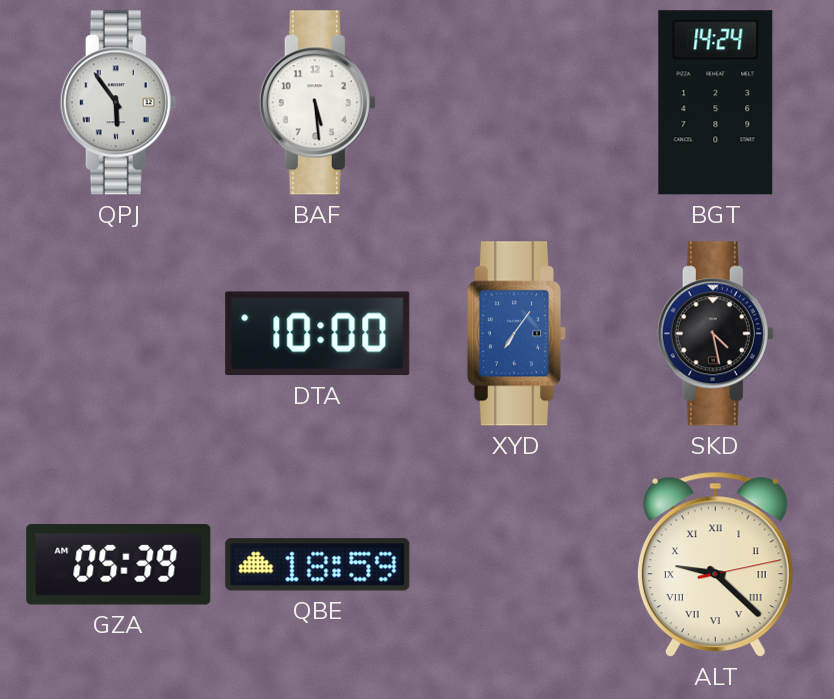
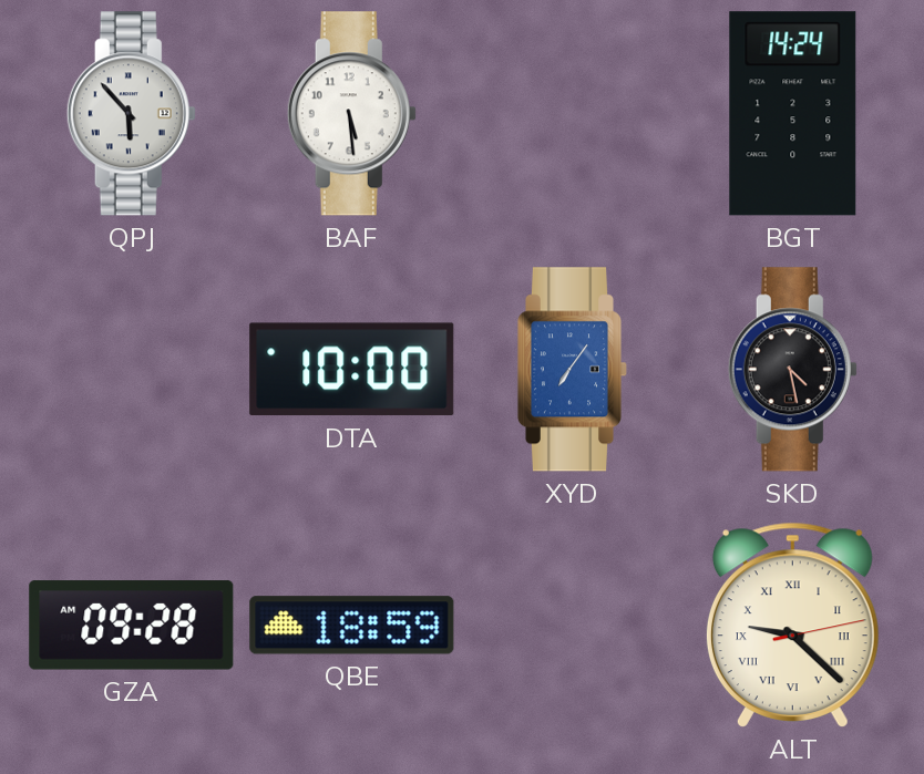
QPJ: 5:54 -> 5:53 (131, 114)
GZA: 05:39 -> 09:28 (132, 626)
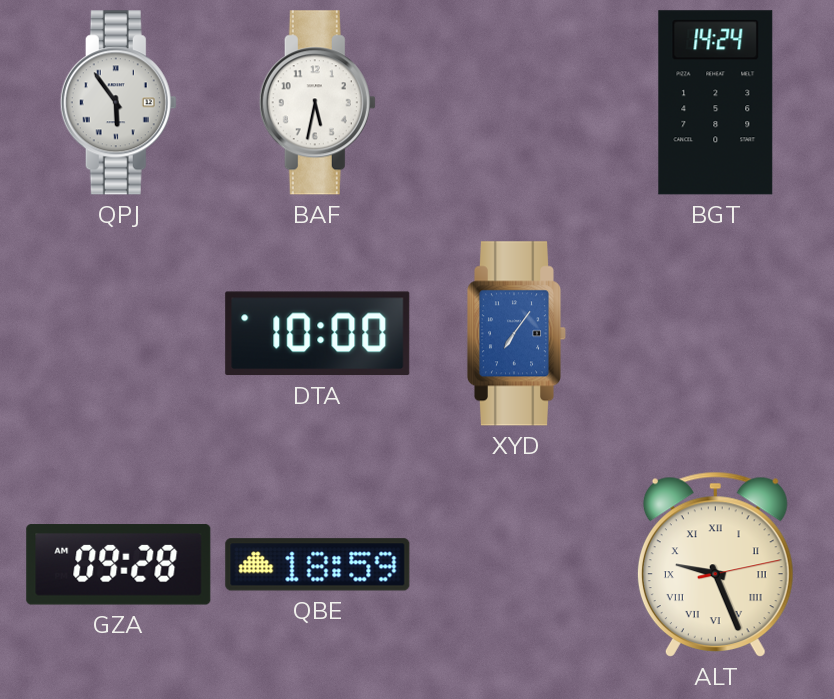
QPJ: 5:53 -> 5:54 (118, 103)
BAF: 5:29 -> 5:32 (317, 103)
SKD: 4:28 -> none (792, 370)
ALT: 9:22 -> 9:26 (715, 564)
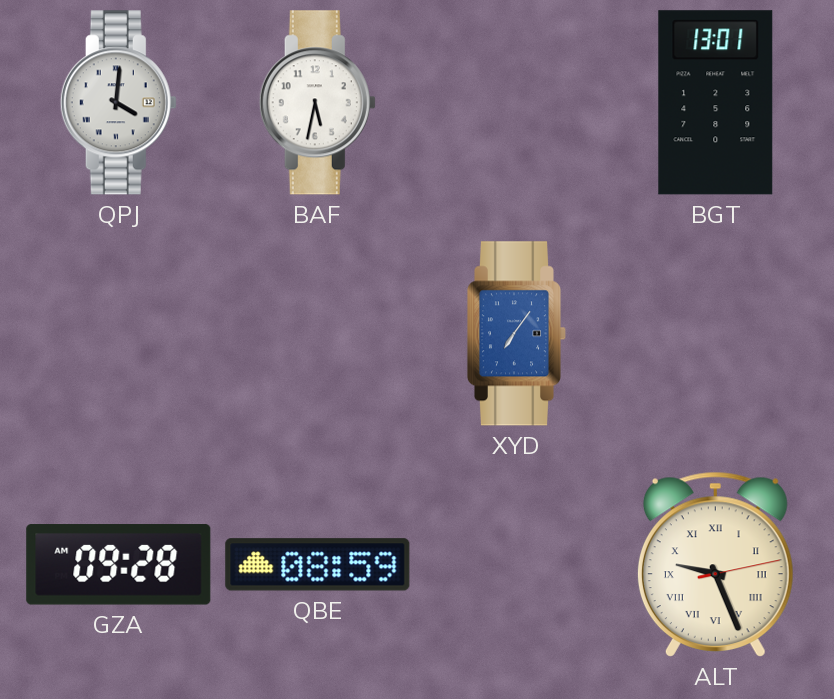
QPJ: 5:54 -> 4:01 (118, 103)
BGT: 14:24 -> 13:01 (716, 103)
DTA: 10:00 -> none (318, 334)
QBE: 18:59 -> 08:59 (318, 565)
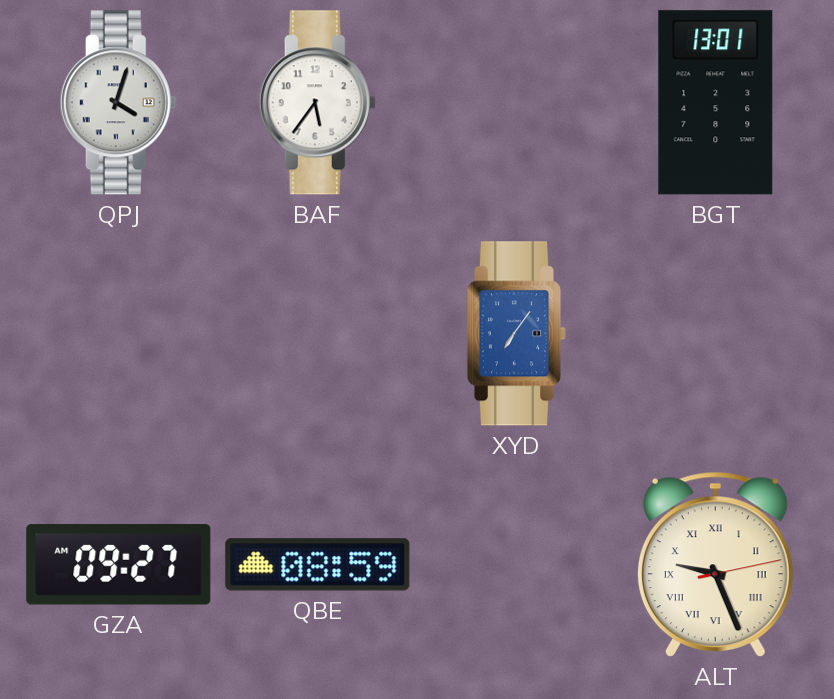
QPJ: 4:01 -> 4:03 (118, 103)
BAF: 5:32 -> 5:36 (317, 103)
GZA: 09:28 -> 09:27 (119, 565)
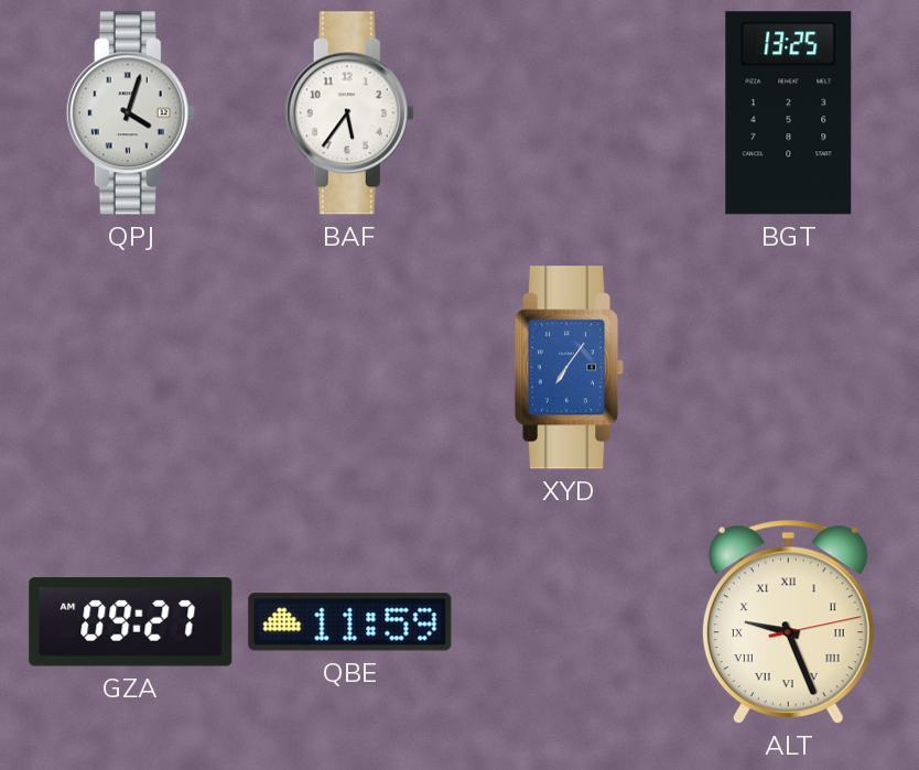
BGT: 13:01 -> 13:25 (789, 113)
QBE: 08:59 -> 11:59 (350, 622)
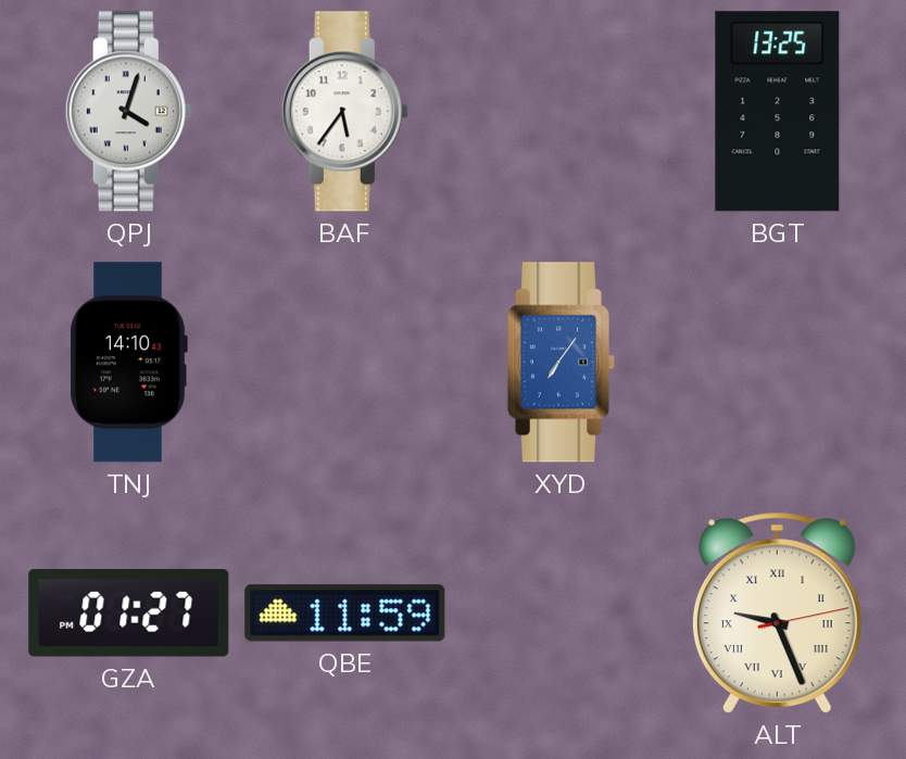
TNJ: none -> 14:10 (128, 363)
GZA: 09:27 -> 01:27 (129, 613)
